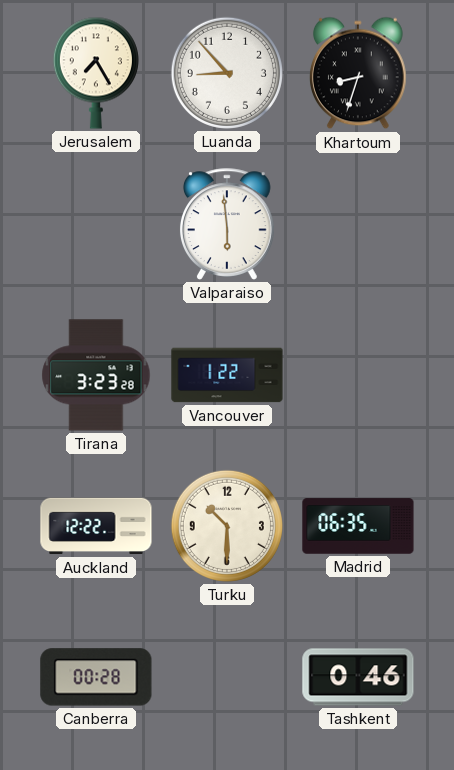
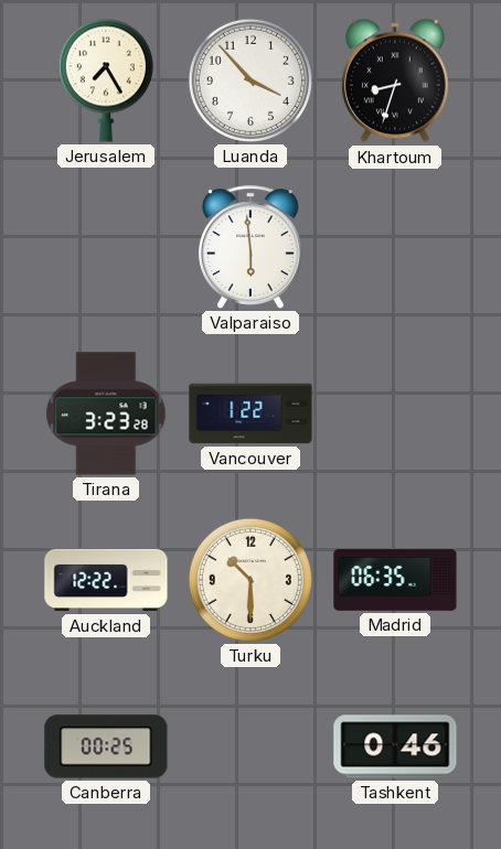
Luanda: 8:53 -> 3:53 (250, 80)
Canberra: 00:28 -> 00:25 (106, 746)
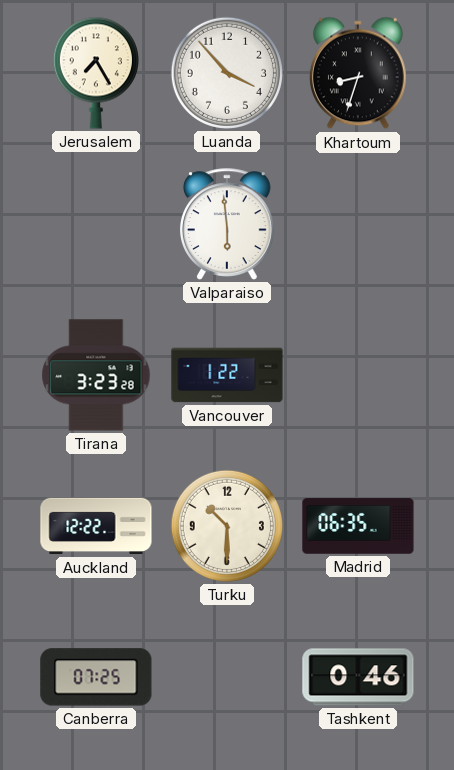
Canberra: 00:25 -> 07:25 (96, 677)
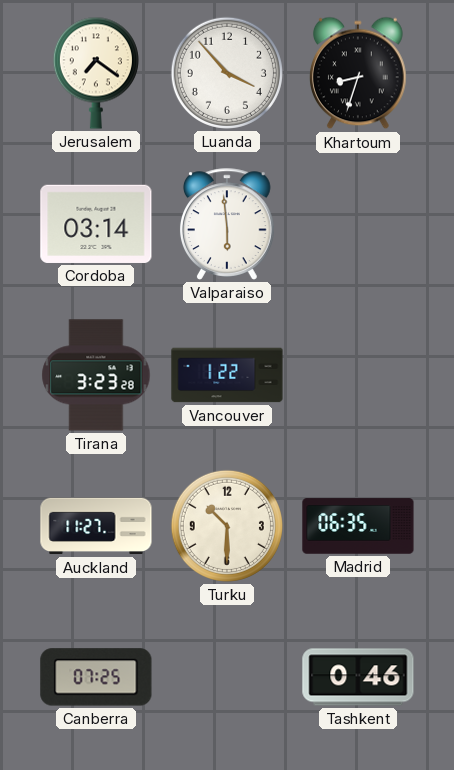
Jerusalem: 7:25 -> 7:21 (96, 73)
Cordoba: none -> 03:14 (96, 224)
Auckland: 12:22 -> 11:27 (96, 526)
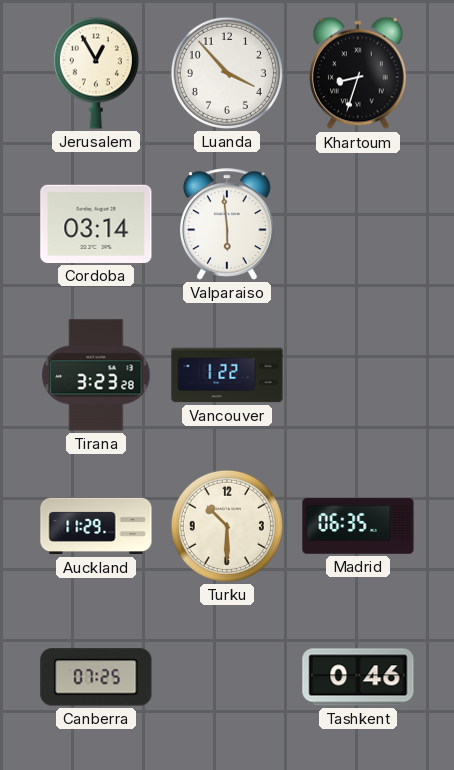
Jerusalem: 7:21 -> 12:55 (96, 73)
Auckland: 11:27 -> 11:29 (96, 526)
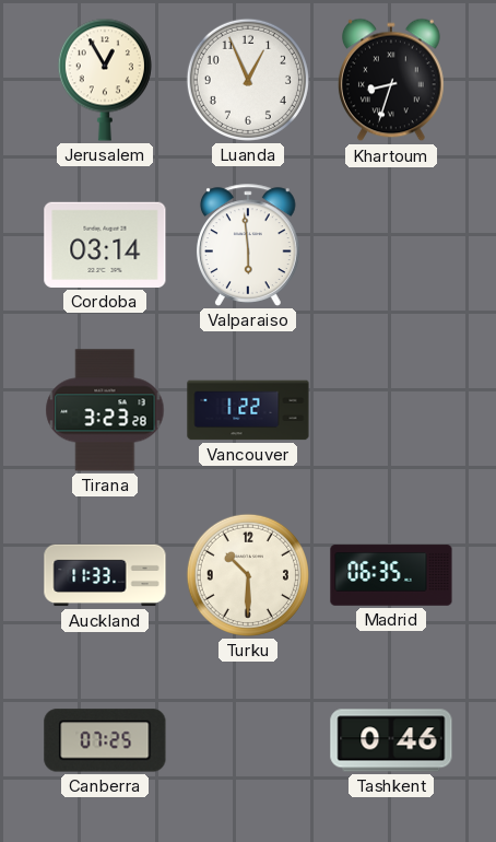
Luanda: 3:53 -> 12:56 (248, 80)
Auckland: 11:29 -> 11:33 (105, 575)
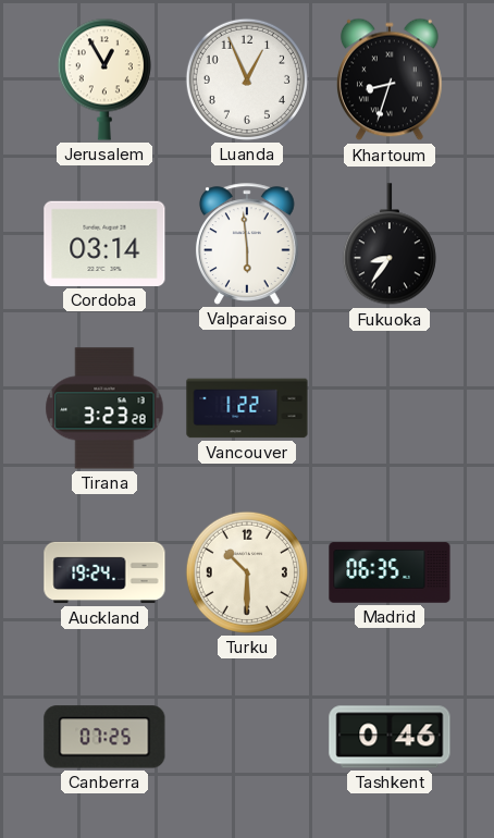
Fukuoka: none -> 8:36 (390, 245)
Auckland: 11:33 -> 19:24 (104, 572)
